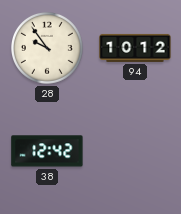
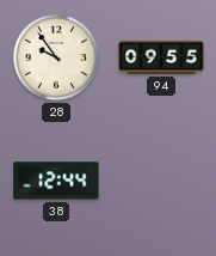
94: 10:12 -> 09:55 (161, 57)
38: 12:42 -> 12:44 (56, 181)
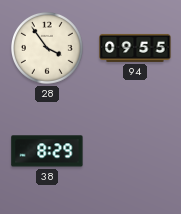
28: 9:54 -> 3:54 (48, 49)
38: 12:44 -> 8:29 (47, 151)
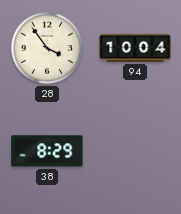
94: 09:55 -> 10:04 (135, 48)
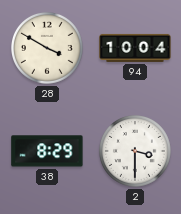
28: 3:54 -> 3:50 (48, 49)
2: none -> 3:30 (136, 152)
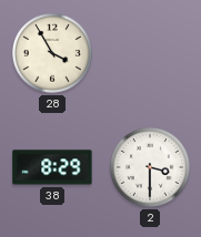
28: 3:50 -> 3:55 (53, 54)
94: 10:04 -> none (135, 48)
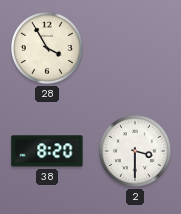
38: 8:29 -> 8:20 (47, 151)
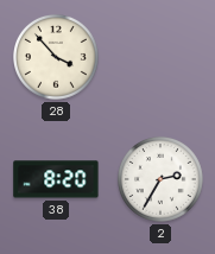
28: 3:55 -> 3:53 (57, 58)
2: 3:30 -> 2:35 (162, 180)
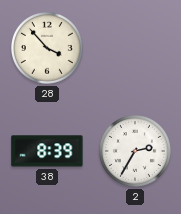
38: 8:20 -> 8:39 (47, 151)
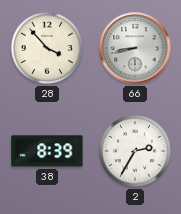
66: none -> 8:43 (135, 48)
